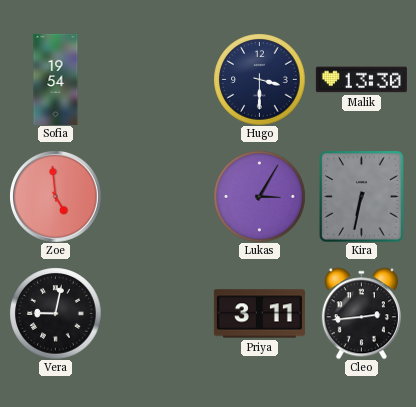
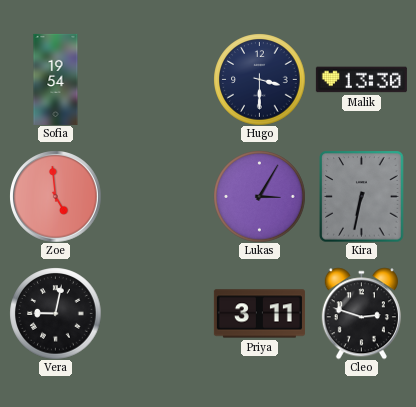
Cleo: 2:44 -> 2:48 (361, 313)
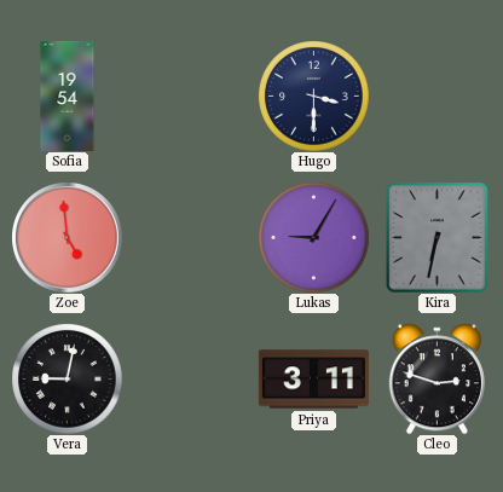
Malik: 13:30 -> none (361, 80)
Lukas: 3:05 -> 9:05 (313, 237)
